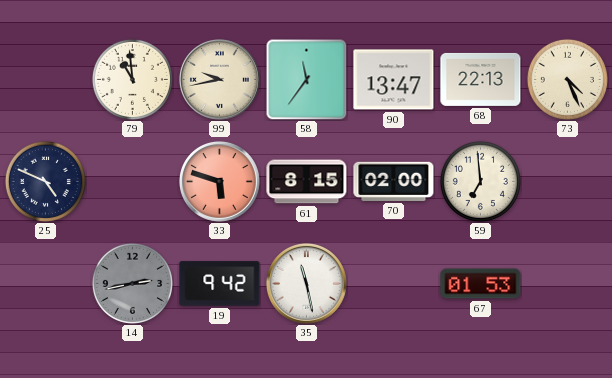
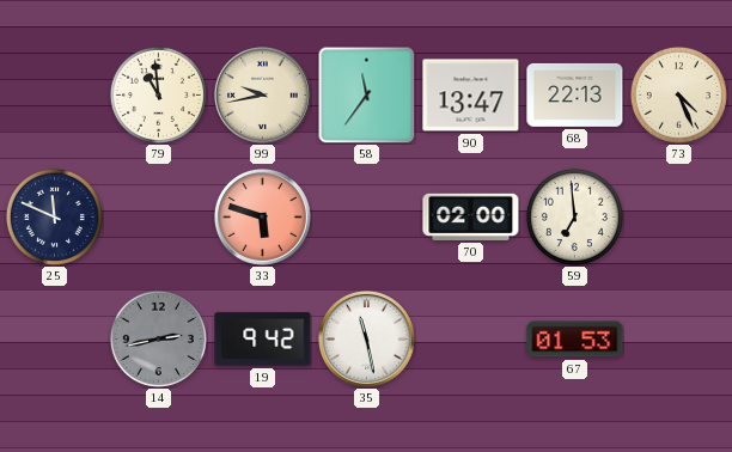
25: 4:49 -> 11:49 (54, 216)
61: 8:15 -> none (307, 182)
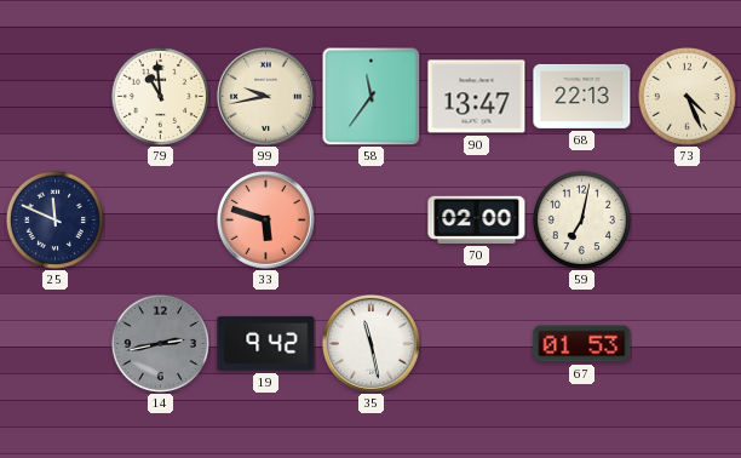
59: 6:59 -> 7:02 (581, 219)
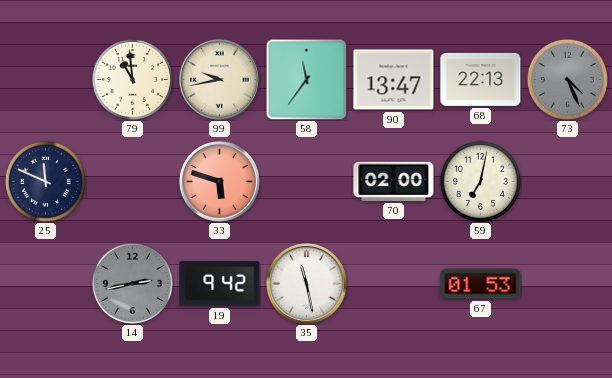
73 dial: cream -> grey (567, 79)
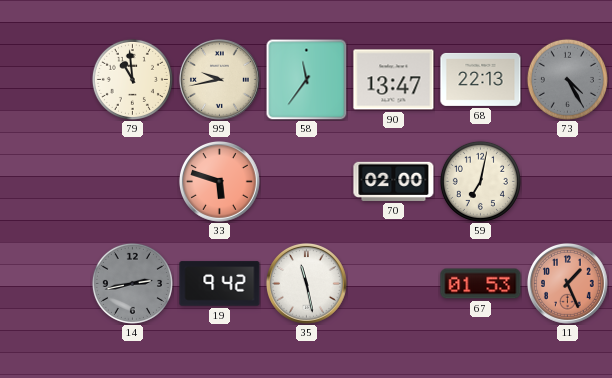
73: 4:26 -> 4:25 (567, 79)
25: 11:49 -> none (45, 181)
11: none -> 1:26 (568, 284)
